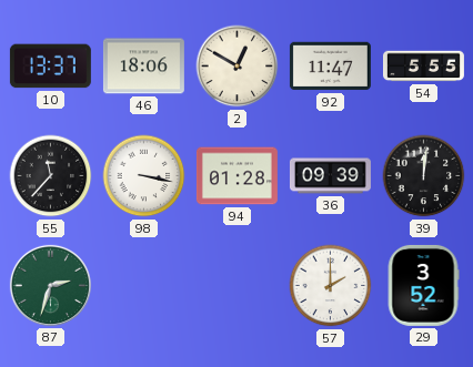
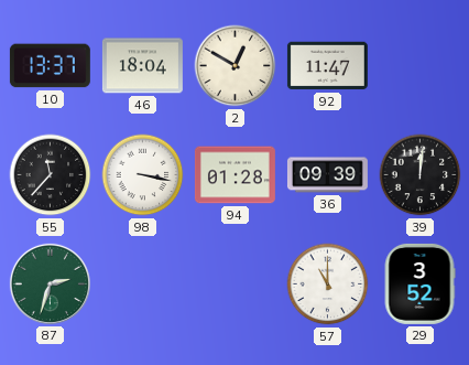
46: 18:06 -> 18:04 (142, 66)
54: 5:55 -> none (423, 67)
57: 2:00 -> 11:00 (328, 285)
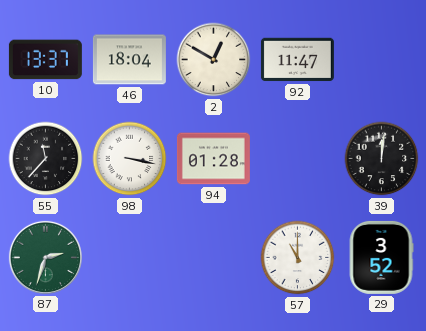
36: 09:39 -> none (327, 175)
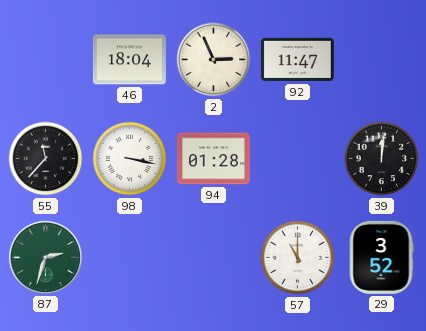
10: 13:37 -> none (45, 60)
2: 12:50 -> 2:56 (214, 60)
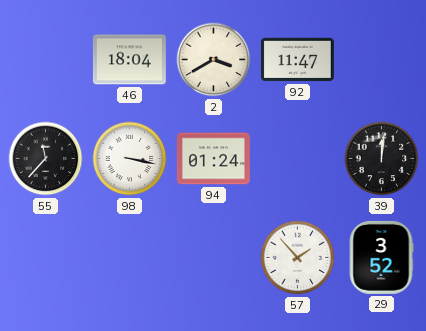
2: 2:56 -> 3:40 (214, 60)
94: 01:28 -> 01:24 (213, 159)
87: 2:33 -> none (45, 257)
57: 11:00 -> 1:53 (298, 258)
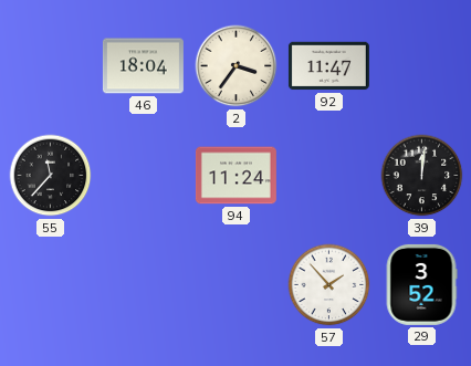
2: 3:40 -> 3:36 (237, 66)
98: 3:17 -> none (130, 159)
94: 01:24 -> 11:24 (236, 176)
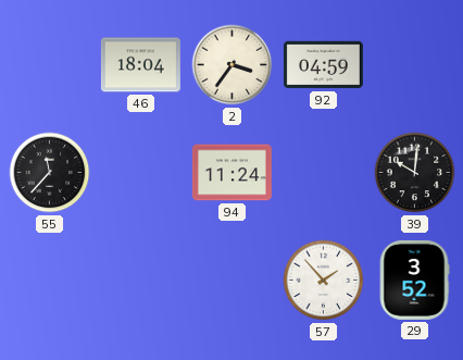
92: 11:47 -> 04:59 (323, 65)
39: 12:01 -> 10:01 (415, 173)
